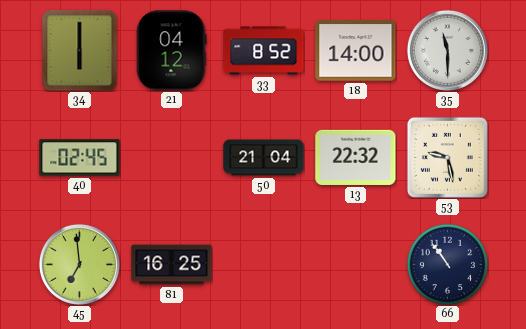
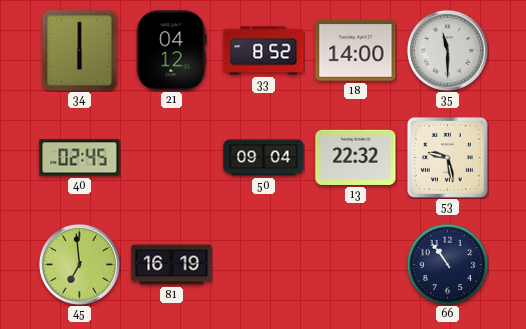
50: 21:04 -> 09:04 (264, 158)
81: 16:25 -> 16:19 (172, 265)
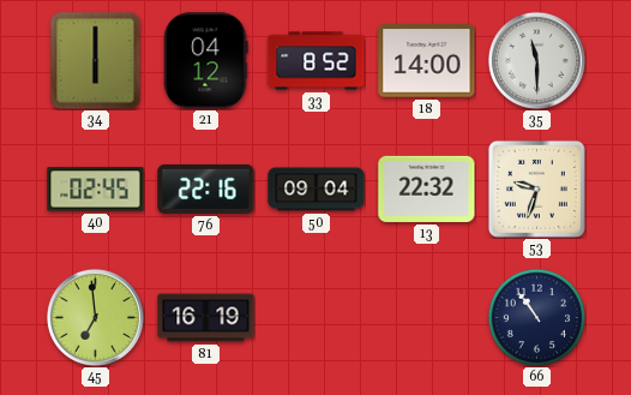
76: none -> 22:16 (206, 188)
53: 9:28 -> 9:33 (536, 188)
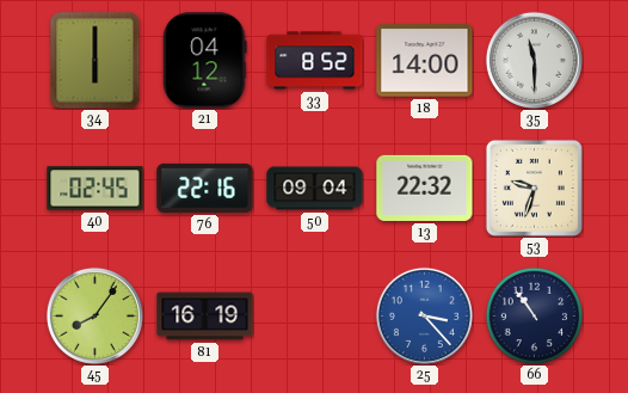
45: 6:59 -> 8:06 (94, 315)
25: none -> 3:23 (424, 315)
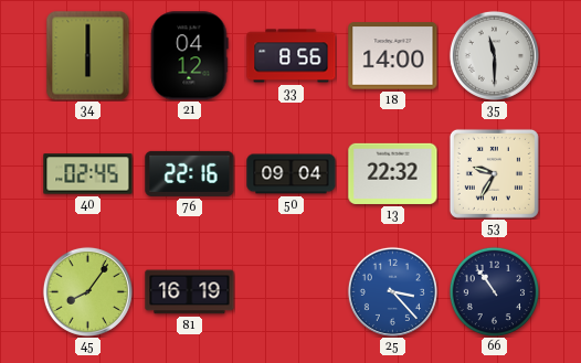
33: 8:52 -> 8:56 (292, 56)
53: 9:33 -> 9:35 (494, 173)
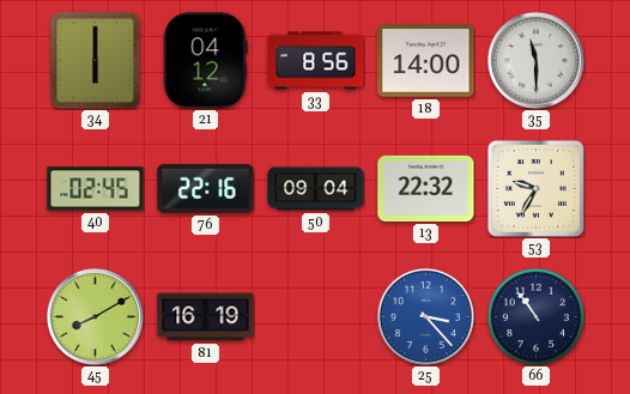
45: 8:06 -> 8:10 (95, 316)
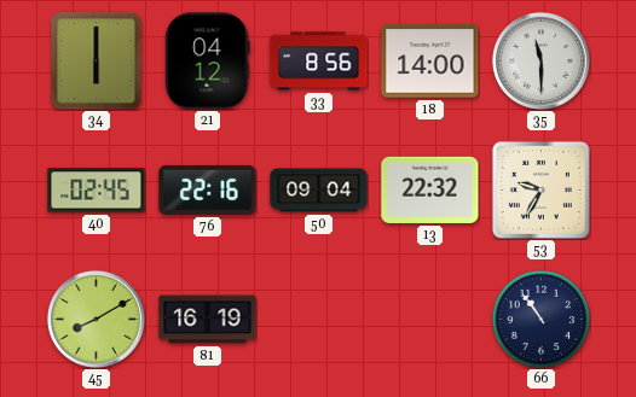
25: 3:23 -> none (425, 316)
